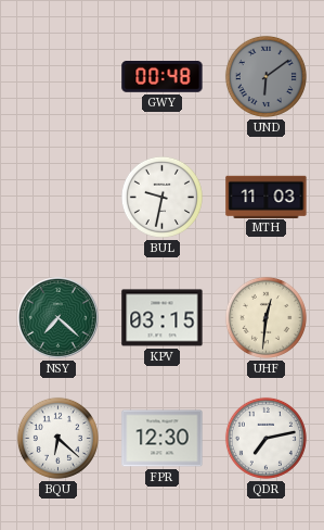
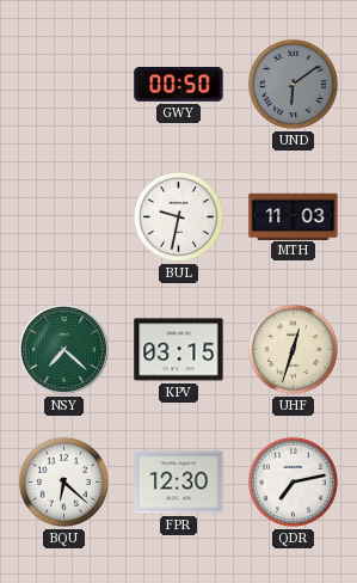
GWY: 00:48 -> 00:50 (179, 85)
UHF: 12:31 -> 12:33 (293, 349)
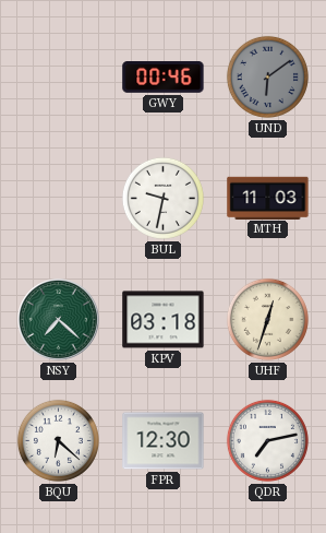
GWY: 00:50 -> 00:46 (164, 78)
KPV: 03:15 -> 03:18 (164, 320)
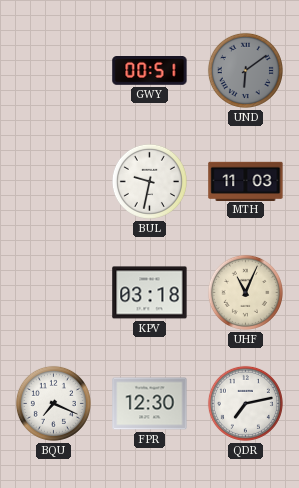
GWY: 00:46 -> 00:51 (150, 71)
NSY: 7:22 -> none (59, 320)
UHF: 12:33 -> 11:04 (245, 292)
BQU: 6:22 -> 7:19 (53, 403)
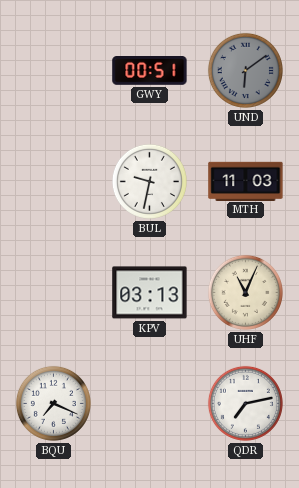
KPV: 03:18 -> 03:13 (150, 293)
FPR: 12:30 -> none (150, 404)
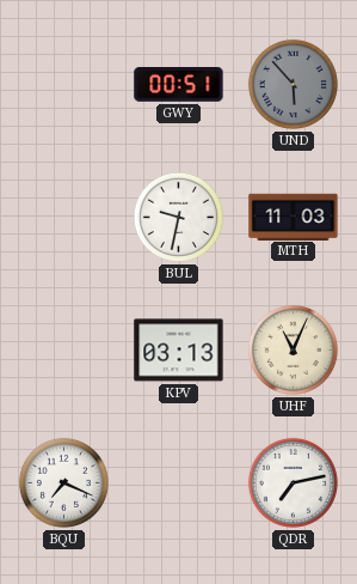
UND: 6:09 -> 5:53 (293, 84)
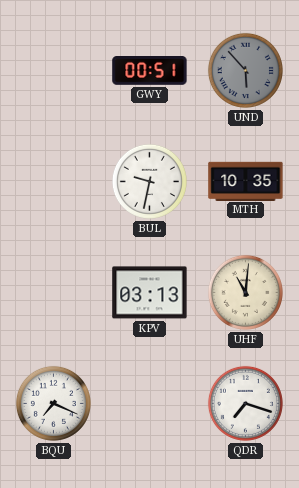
MTH: 11:03 -> 10:35 (246, 181)
UHF: 11:04 -> 11:01 (245, 292)
QDR: 7:13 -> 7:18 (245, 403)
